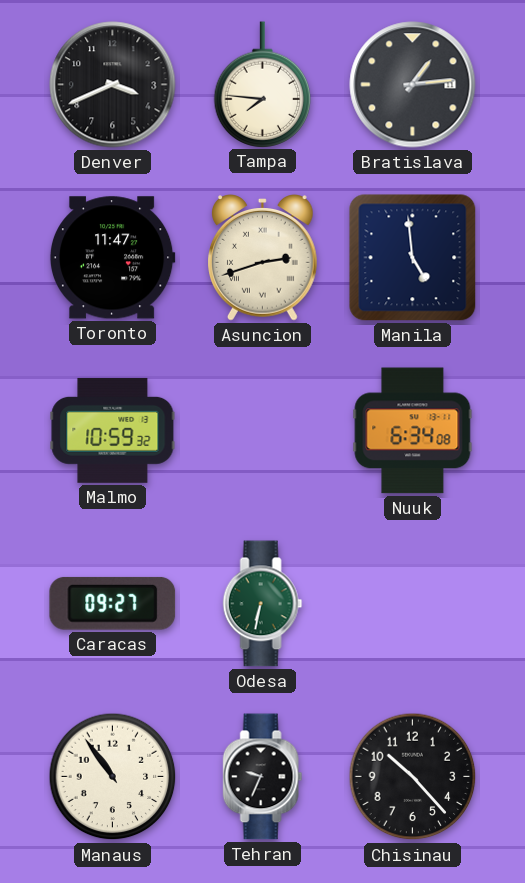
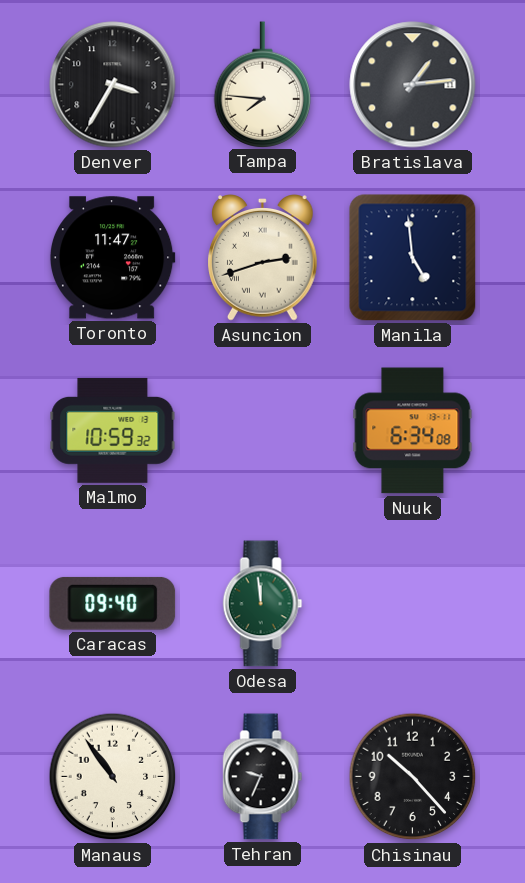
Denver: 3:41 -> 3:35 (113, 85)
Caracas: 09:27 -> 09:40 (113, 603)
Odesa: 6:32 -> 11:59 (263, 604)
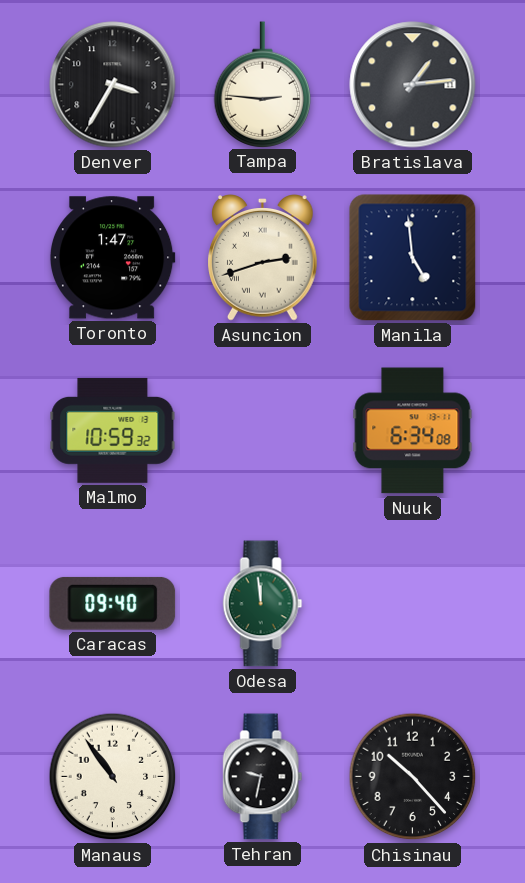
Tampa: 7:46 -> 2:46 (263, 84)
Toronto: 11:47 -> 1:47 (112, 258)
Tehran: 9:34 -> 9:32 (263, 777)
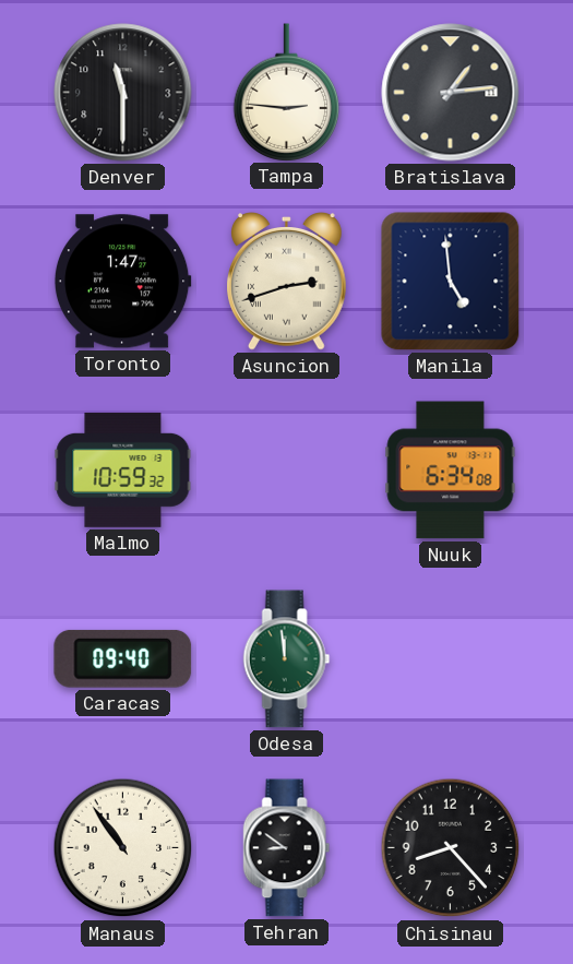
Denver: 3:35 -> 11:30 (123, 93)
Tehran: 9:32 -> 8:51 (287, 848)
Chisinau: 10:23 -> 8:23 (451, 848)
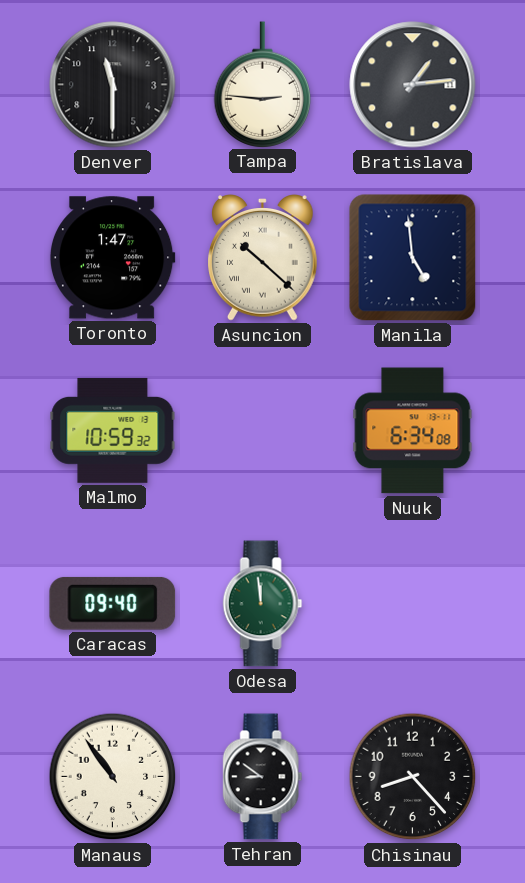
Asuncion: 2:42 -> 10:22 (263, 258)
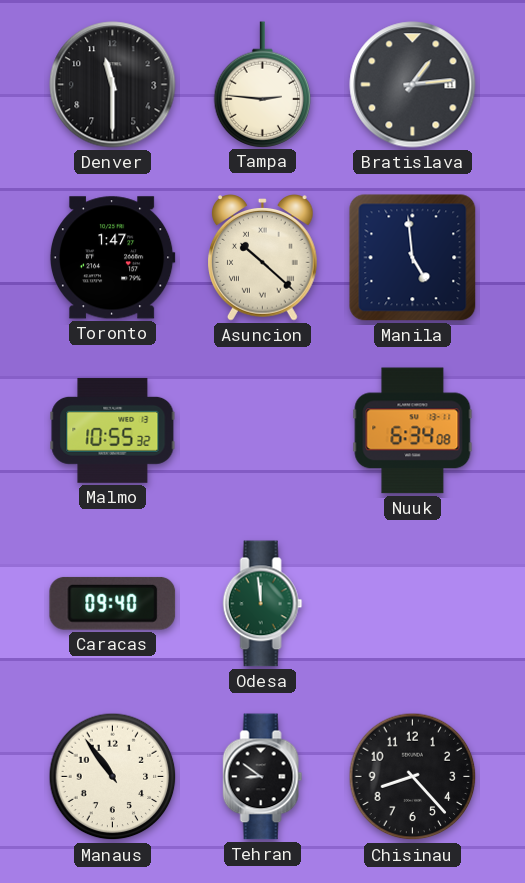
Malmo: 10:59 -> 10:55 (113, 430)
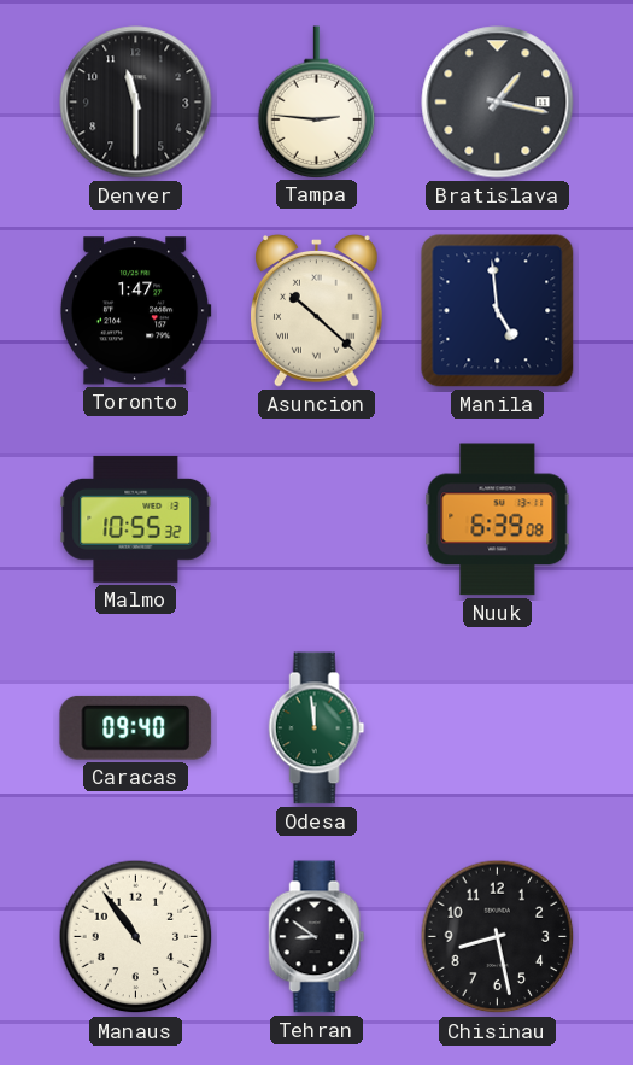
Bratislava: 1:14 -> 1:17 (498, 103)
Nuuk: 6:34 -> 6:39 (498, 520)
Chisinau: 8:23 -> 8:28 (498, 937)
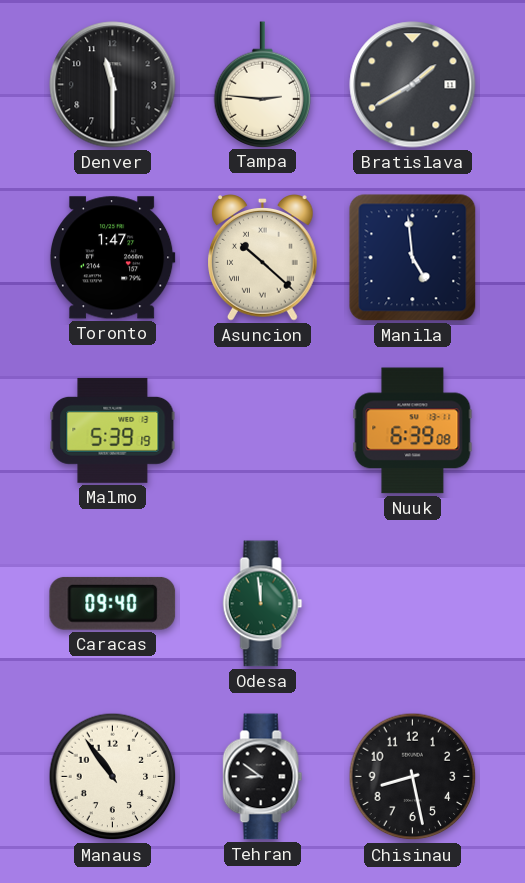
Bratislava: 1:17 -> 1:40 (413, 85)
Malmo: 10:55 -> 5:39 (113, 430)
